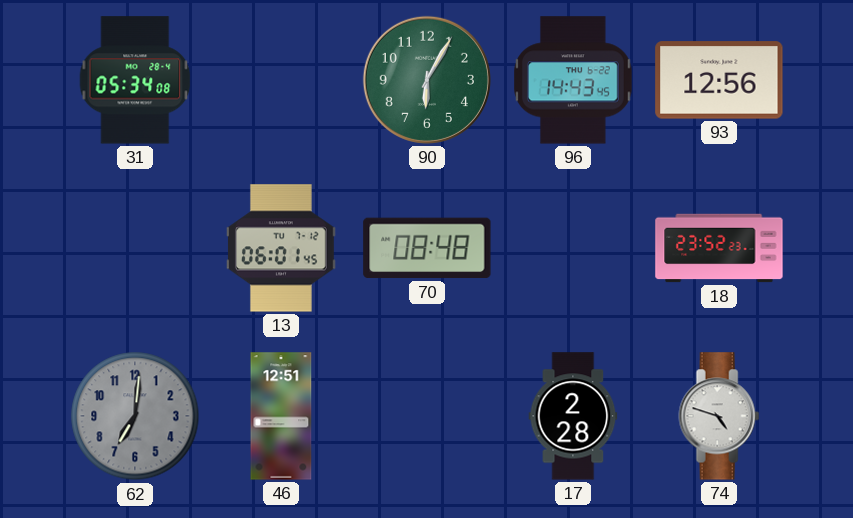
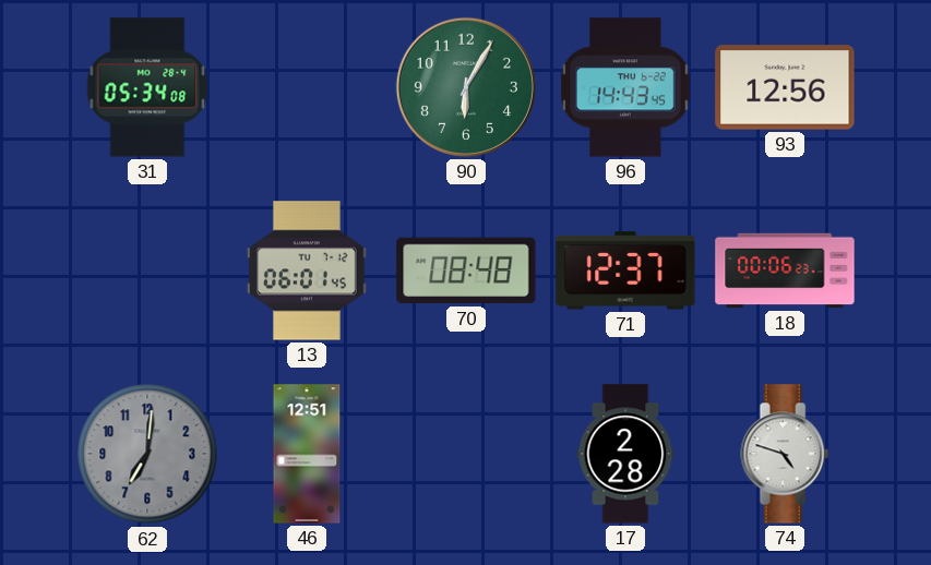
71: none -> 12:37 (625, 271)
18: 23:52 -> 00:06 (785, 271)
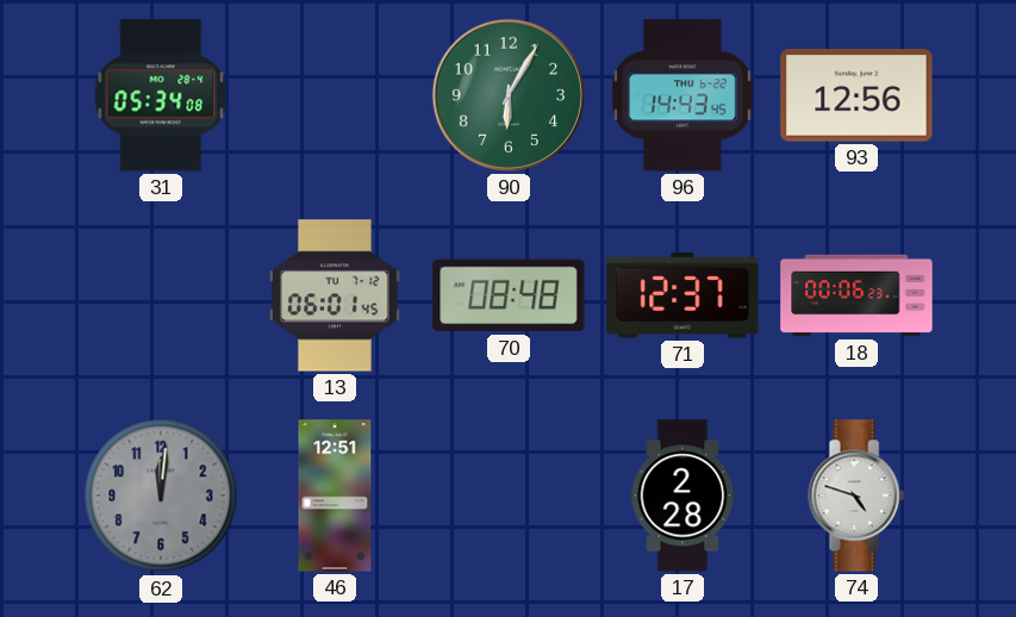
62: 7:01 -> 12:01 (161, 496)
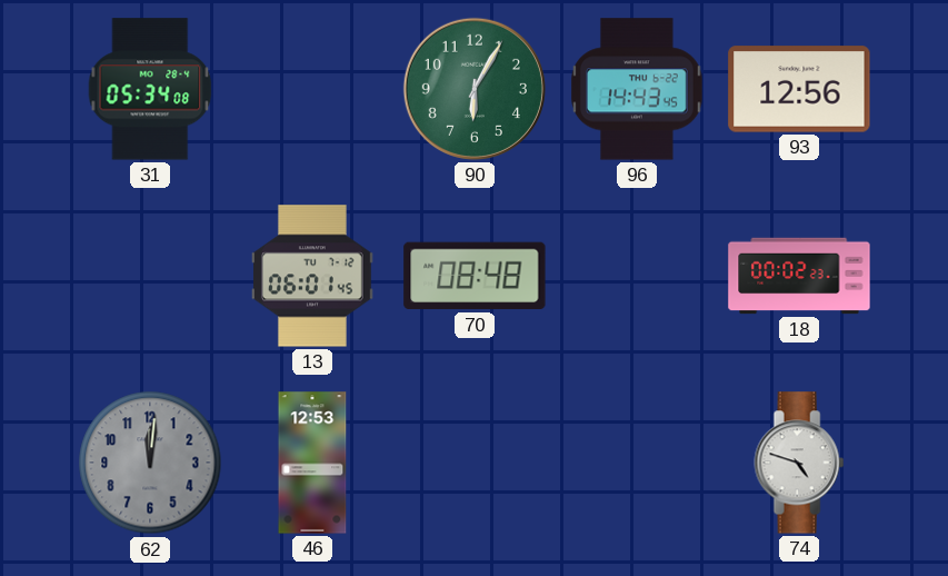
71: 12:37 -> none (682, 295)
18: 00:06 -> 00:02 (799, 276)
46: 12:51 -> 12:53 (312, 463)
17: 2:28 -> none (682, 496)
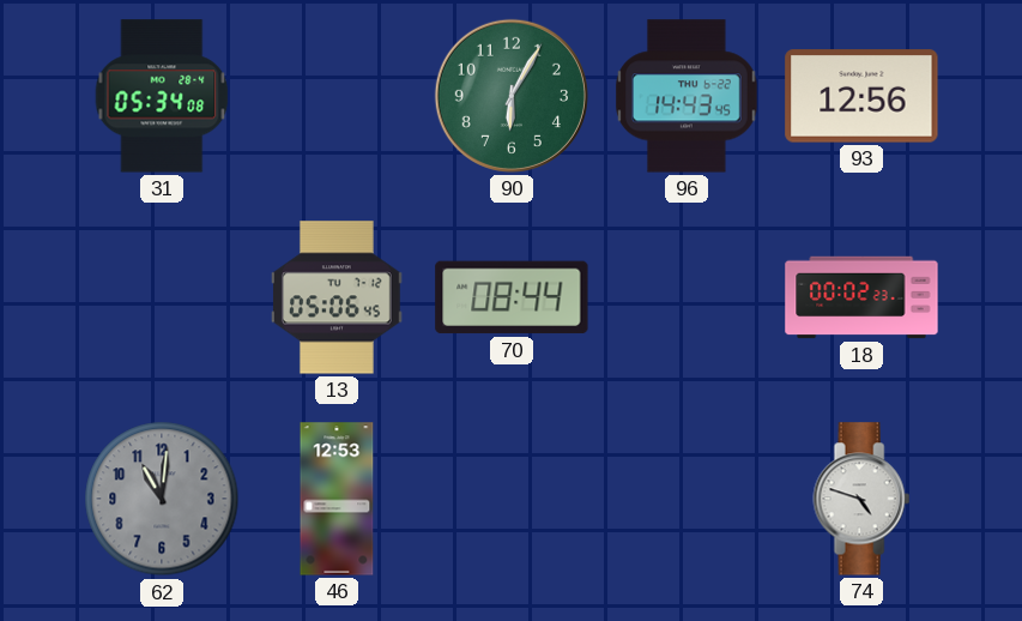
13: 06:01 -> 05:06 (338, 297)
70: 08:48 -> 08:44 (512, 297)
62: 12:01 -> 11:01 (162, 499)
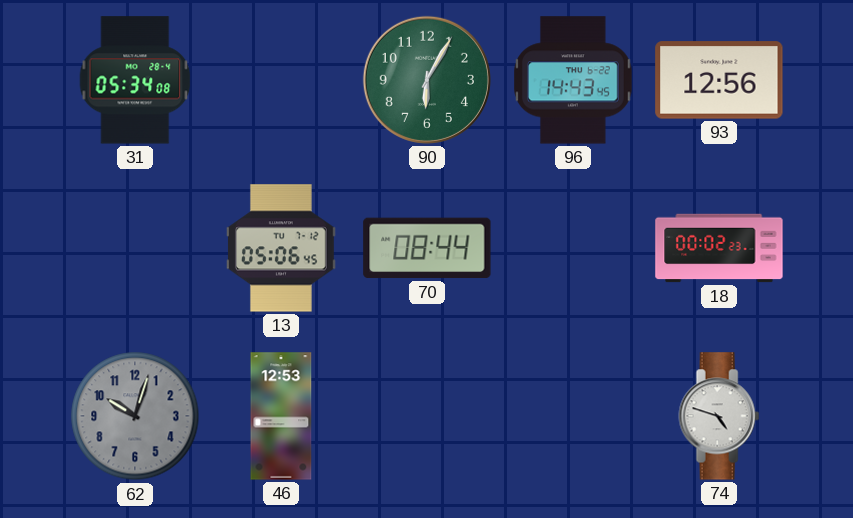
62: 11:01 -> 10:03 (135, 416)
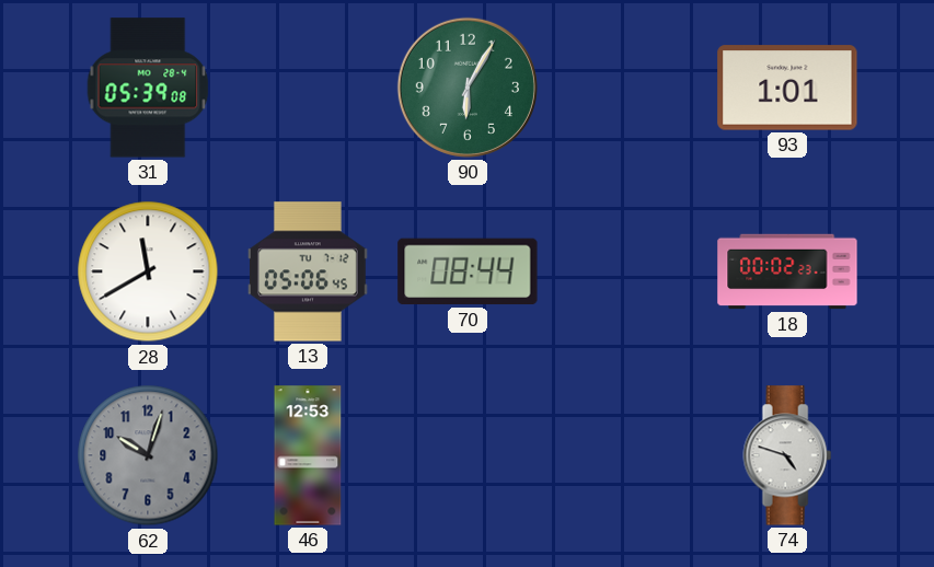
31: 05:34 -> 05:39 (148, 88)
96: 14:43 -> none (574, 80)
93: 12:56 -> 1:01 (787, 88)
28: none -> 11:40 (148, 271)
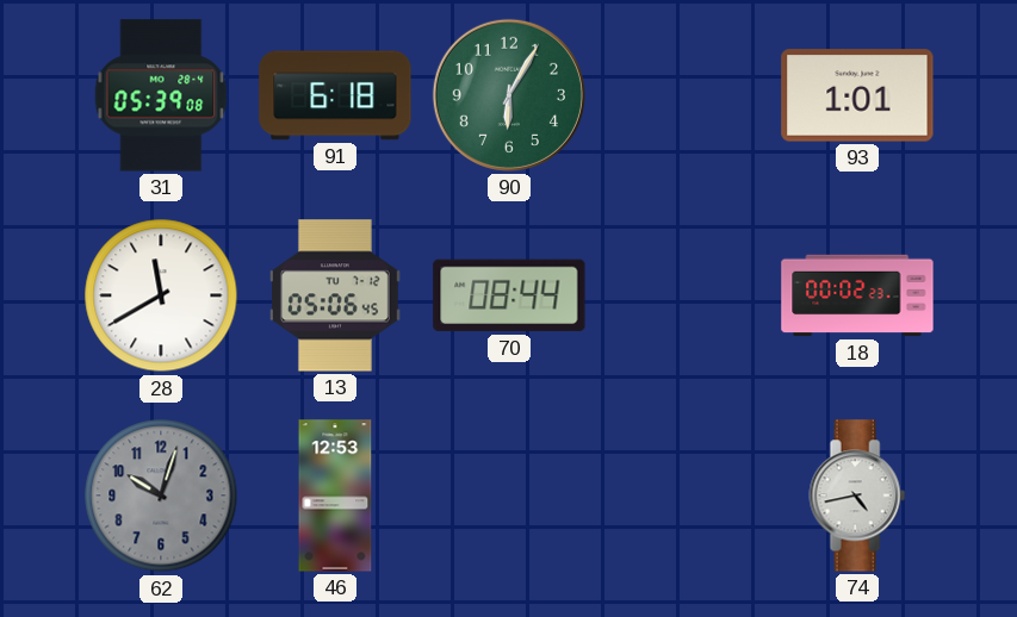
91: none -> 6:18 (335, 95)
74: 4:48 -> 4:43 (857, 496)
